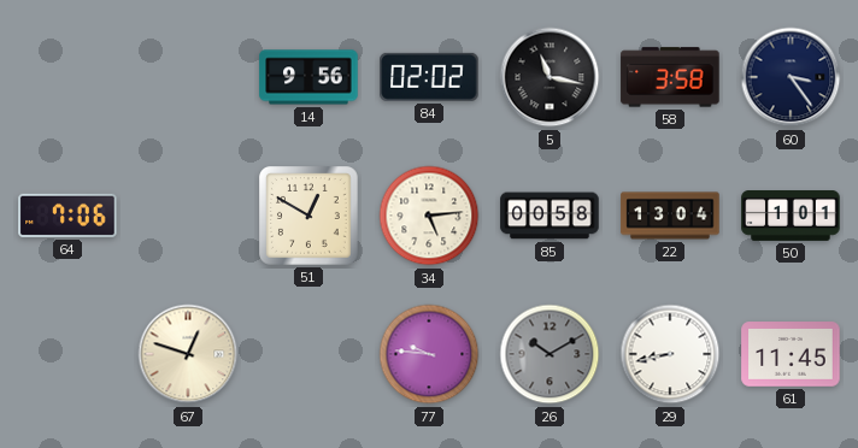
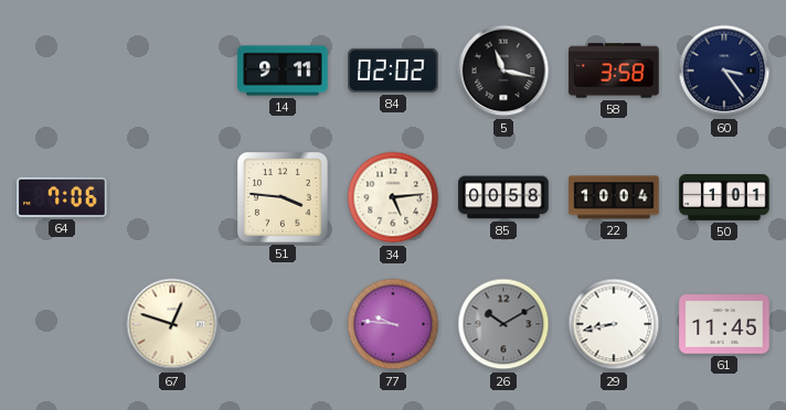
14: 9:56 -> 9:11 (283, 71)
51: 12:50 -> 3:46 (284, 198)
22: 13:04 -> 10:04 (614, 197)
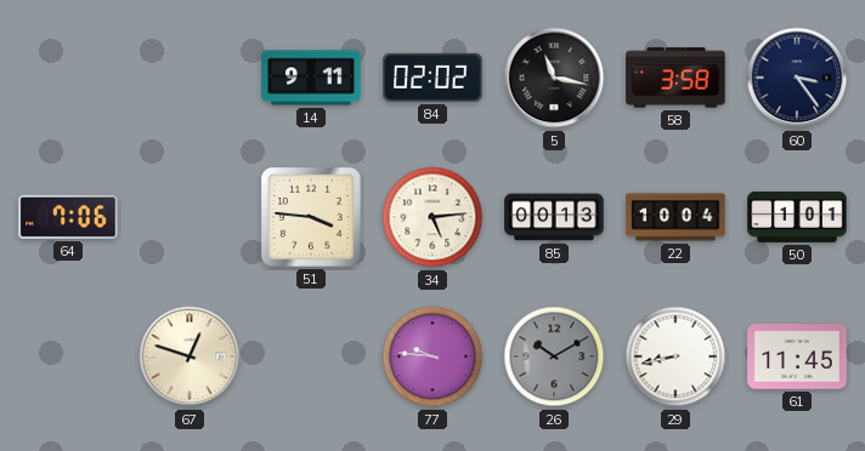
85: 00:58 -> 00:13 (554, 217)
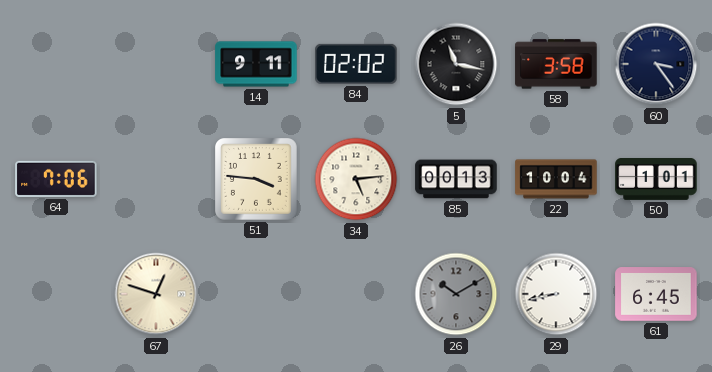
77: 9:46 -> none (432, 356)
61: 11:45 -> 6:45 (656, 294)
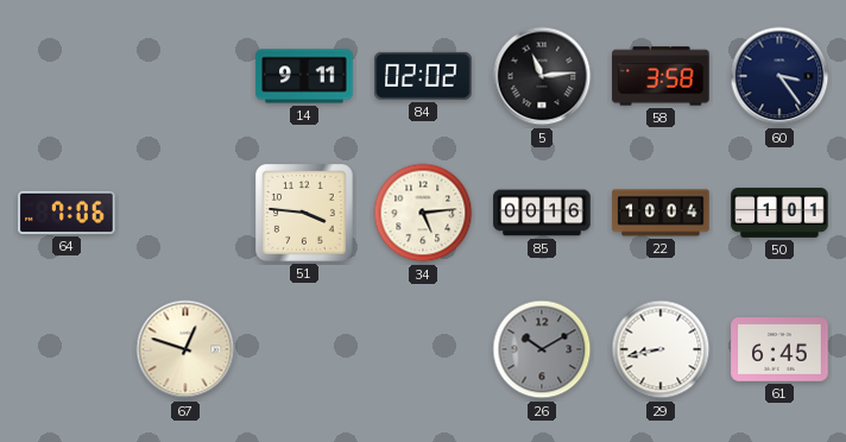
5: 11:17 -> 11:14 (542, 76)
85: 00:13 -> 00:16 (542, 213)
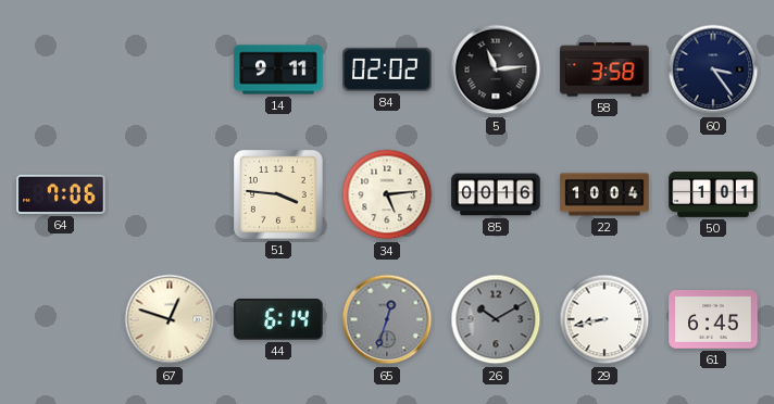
44: none -> 6:14 (278, 319)
65: none -> 12:33 (387, 319)
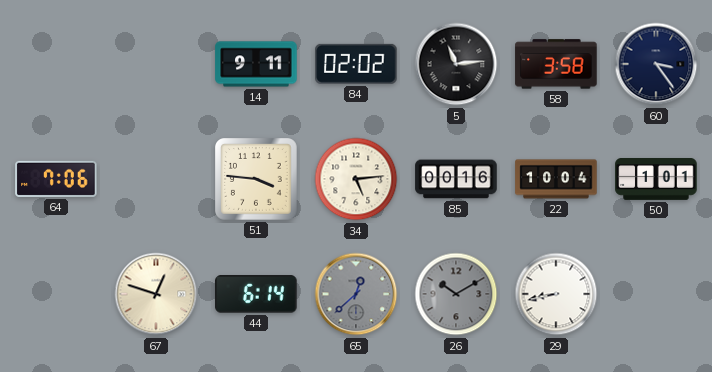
65: 12:33 -> 12:38 (356, 294)
61: 6:45 -> none (713, 319)
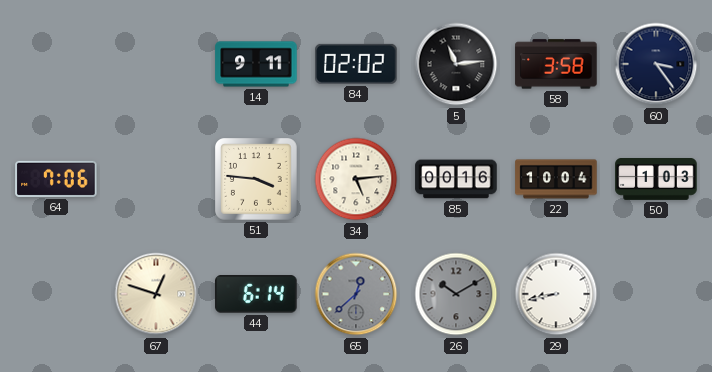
50: 1:01 -> 1:03 (656, 180)
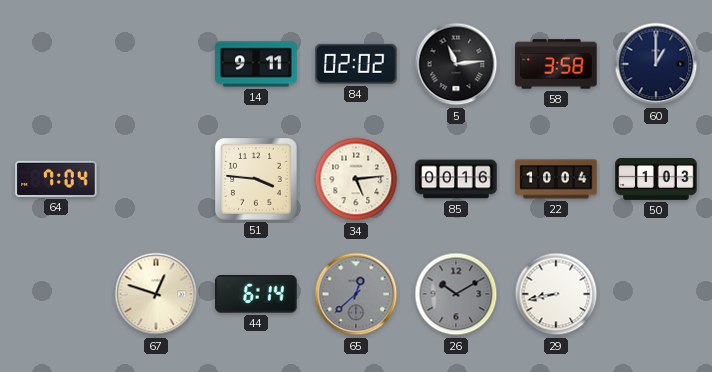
60: 3:24 -> 1:00 (656, 64)
64: 7:06 -> 7:04 (56, 179)
